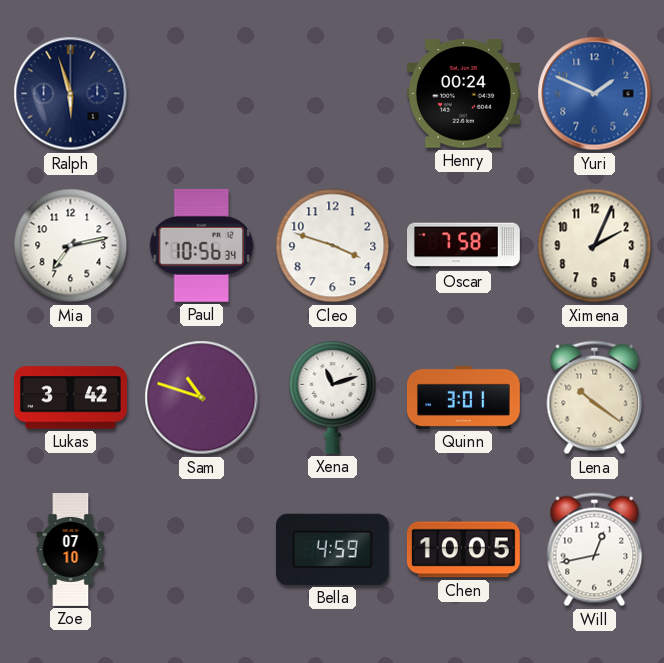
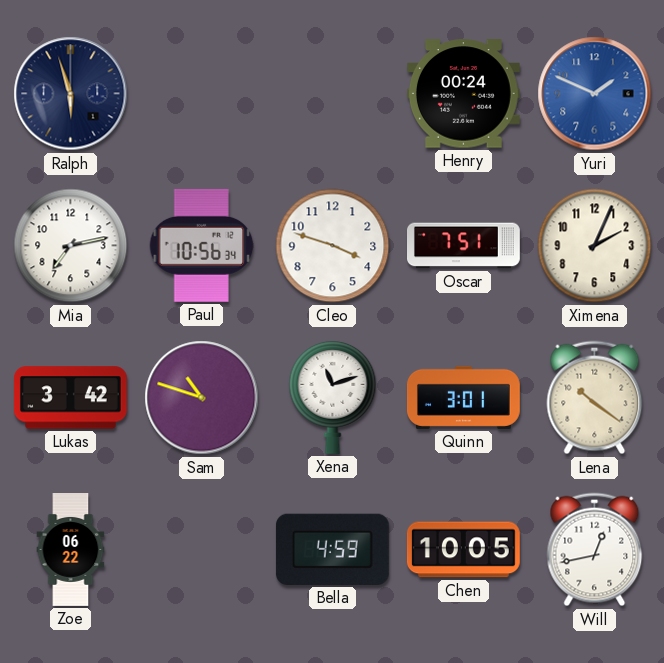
Oscar: 7:58 -> 7:51 (464, 246)
Zoe: 07:10 -> 06:22 (71, 550)
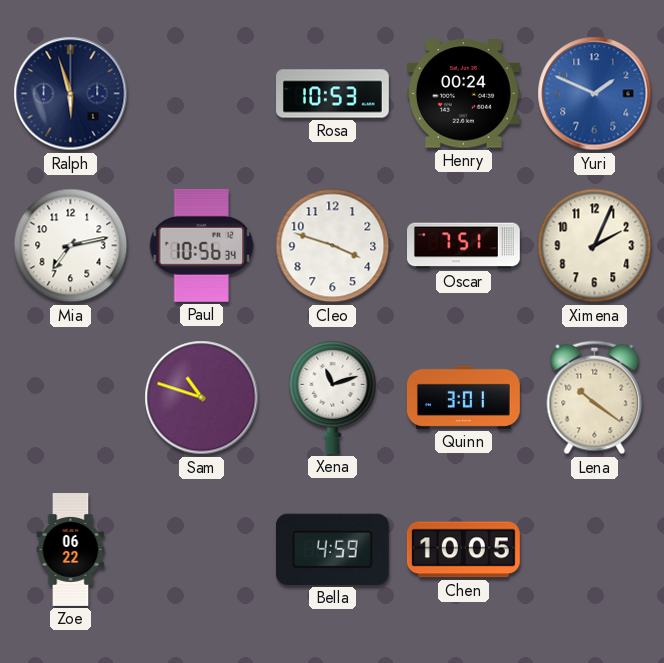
Rosa: none -> 10:53 (333, 94)
Lukas: 3:42 -> none (70, 398)
Will: 12:43 -> none (595, 550)
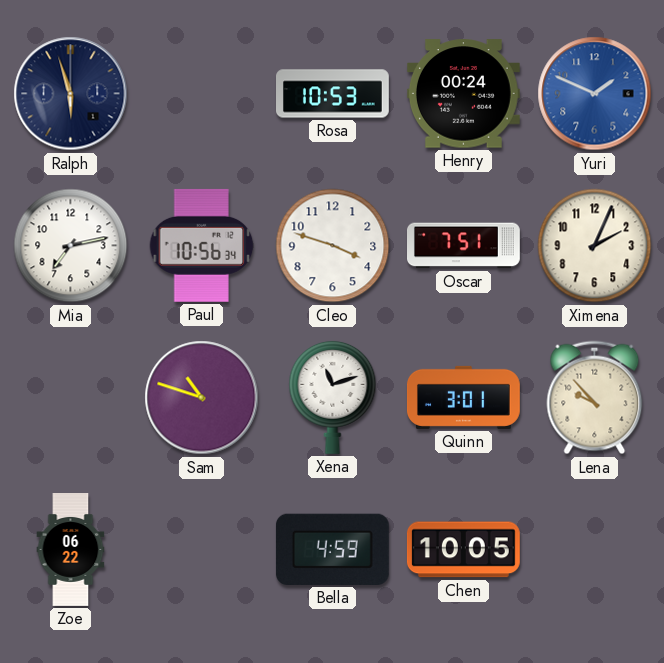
Lena: 10:21 -> 9:53 (595, 398)
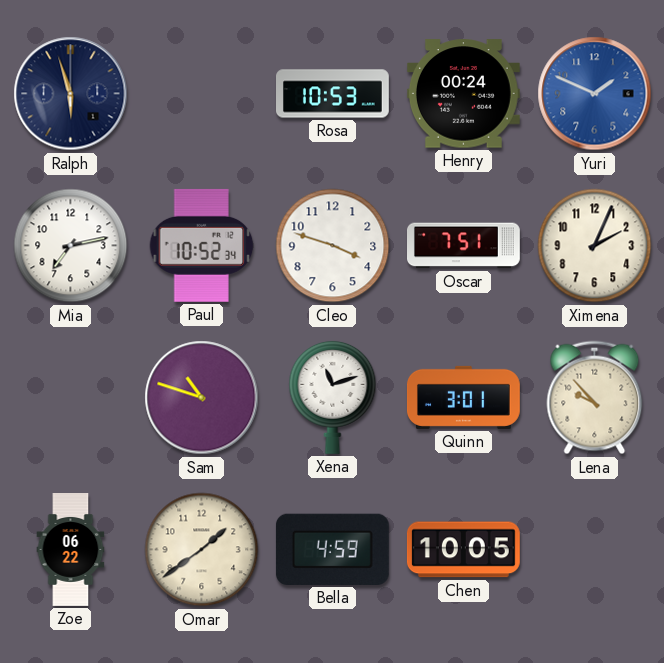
Paul: 10:56 -> 10:52 (202, 245)
Omar: none -> 1:39 (202, 550)
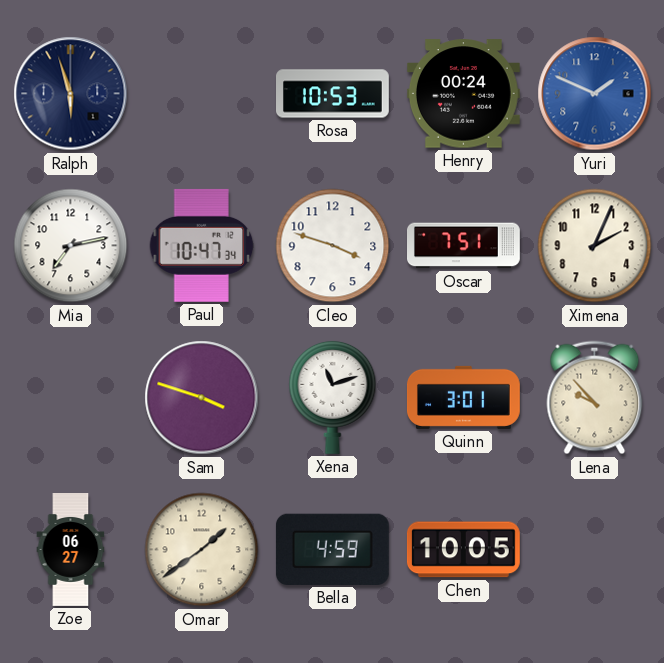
Paul: 10:52 -> 10:47 (202, 245)
Sam: 10:48 -> 3:48 (202, 398)
Zoe: 06:22 -> 06:27 (71, 550)
